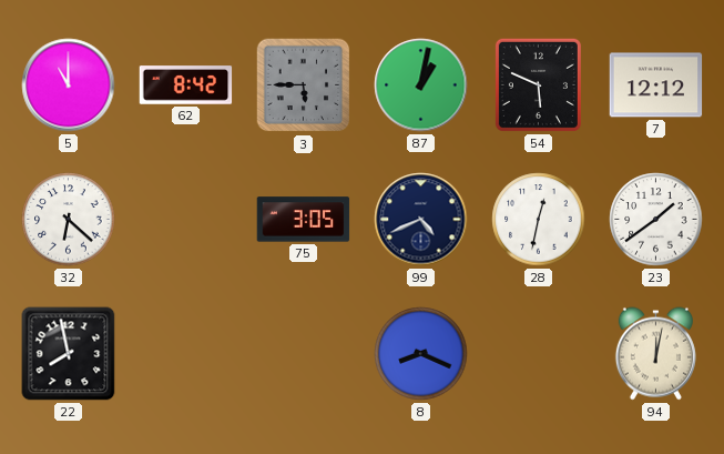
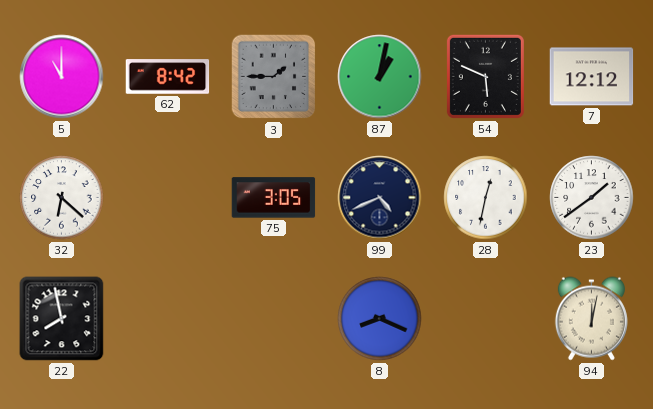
3: 5:45 -> 1:45 (274, 77)
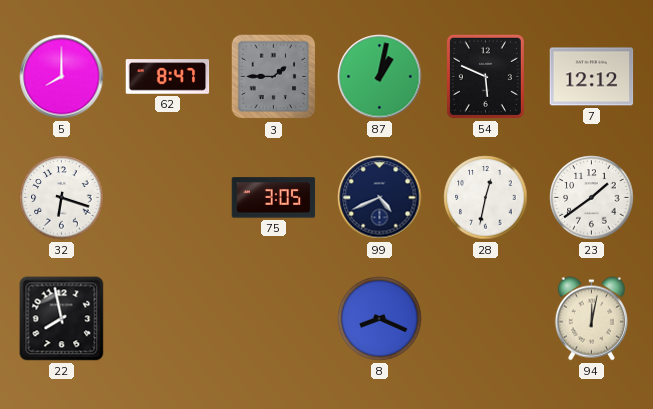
5: 11:00 -> 8:00 (62, 77)
62: 8:42 -> 8:47 (168, 77)
32: 6:22 -> 6:18 (62, 198)
